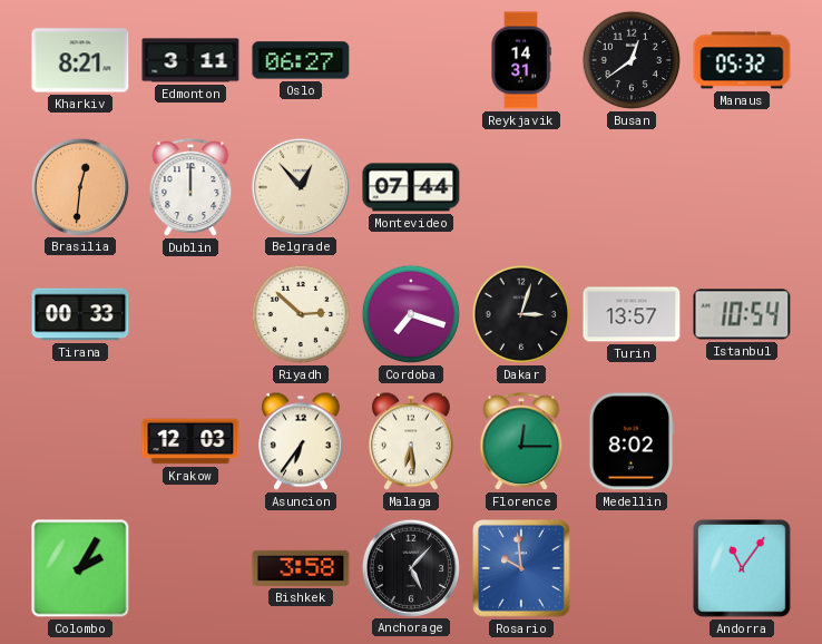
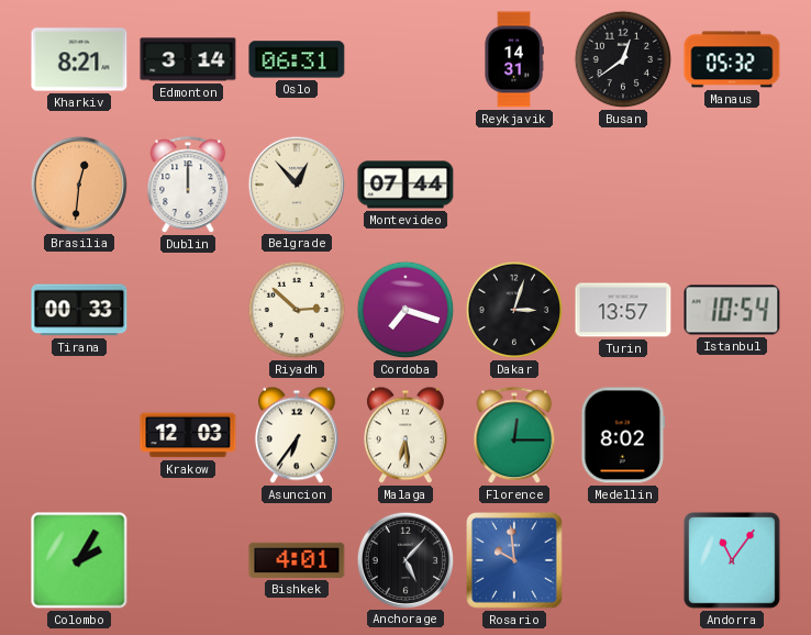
Edmonton: 3:11 -> 3:14 (188, 59)
Oslo: 06:27 -> 06:31 (297, 59)
Bishkek: 3:58 -> 4:01 (297, 560)
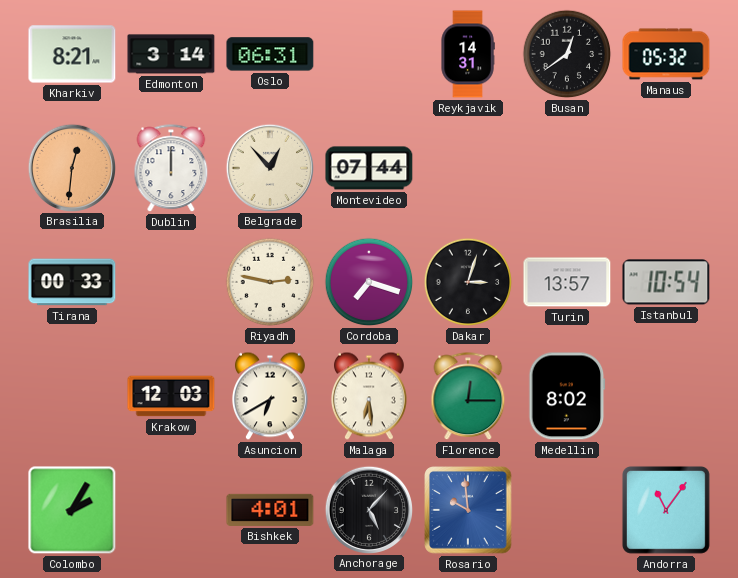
Riyadh: 2:52 -> 2:47 (270, 282)
Asuncion: 6:36 -> 6:40 (270, 396)
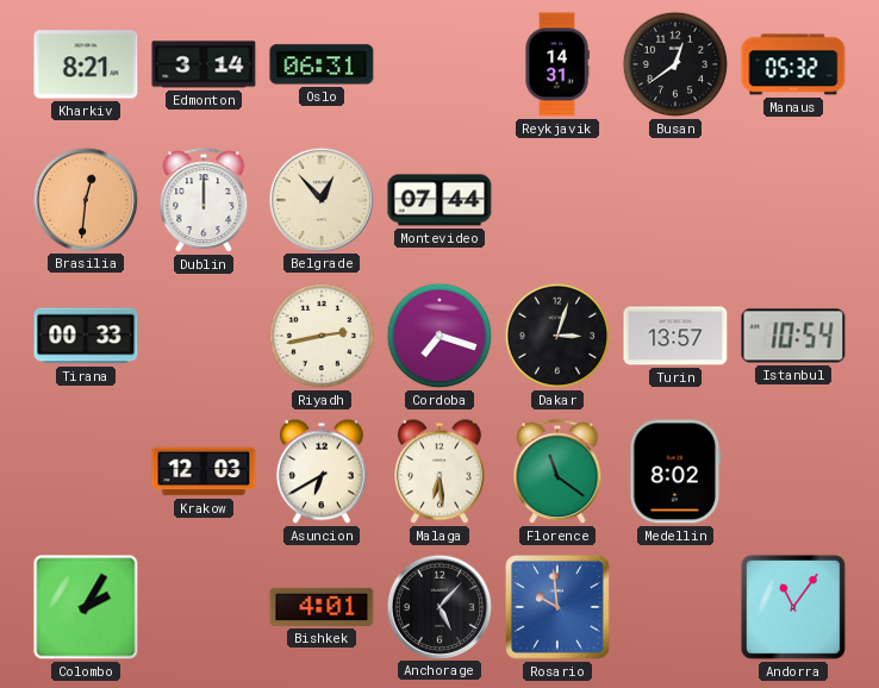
Riyadh: 2:47 -> 2:43 (322, 336)
Florence: 12:15 -> 11:21 (557, 473)
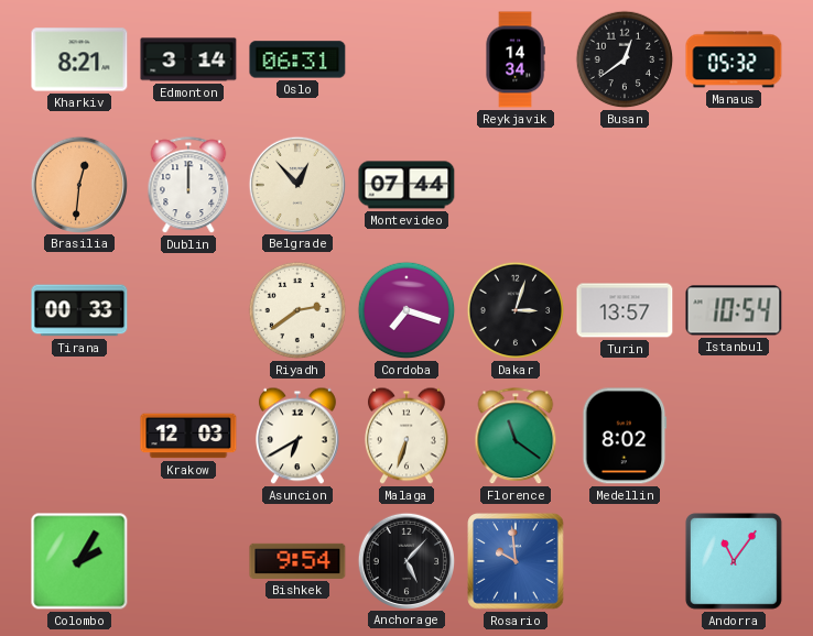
Reykjavik: 14:31 -> 14:34 (516, 59)
Riyadh: 2:43 -> 2:39 (297, 310)
Malaga: 6:29 -> 6:33 (406, 436)
Bishkek: 4:01 -> 9:54 (297, 561)
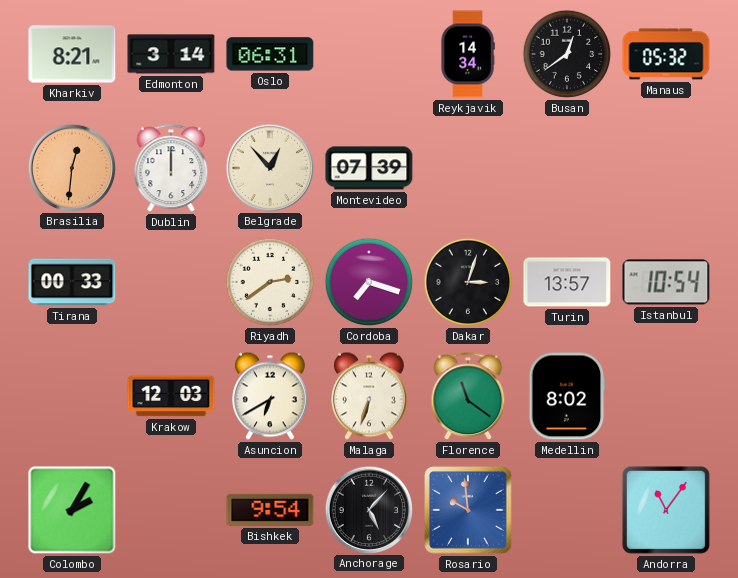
Montevideo: 07:44 -> 07:39 (369, 168)
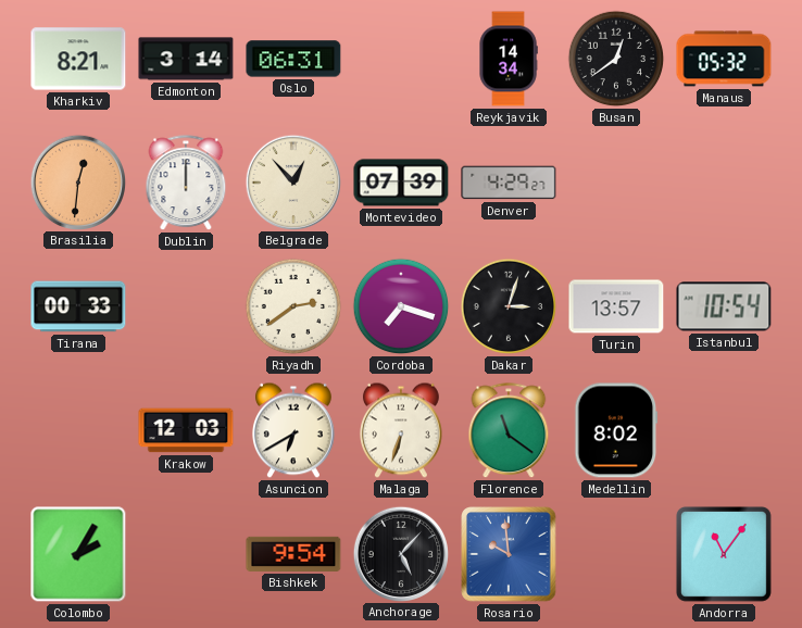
Denver: none -> 4:29 (509, 183)
